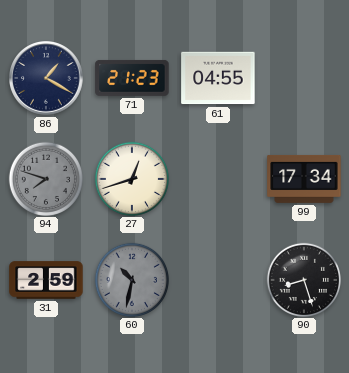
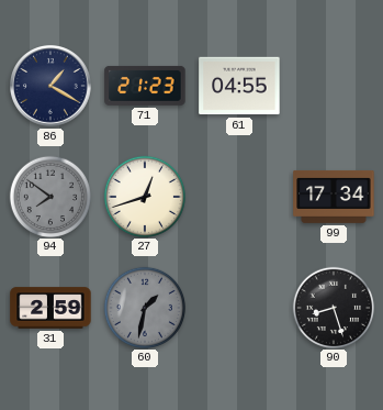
94: 7:48 -> 7:51 (49, 196)
60: 10:32 -> 1:32 (144, 307)
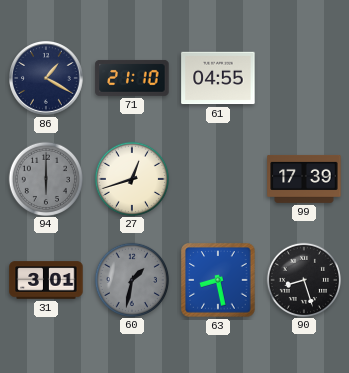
71: 21:23 -> 21:10 (132, 78)
94: 7:51 -> 6:00 (45, 178)
99: 17:34 -> 17:39 (304, 179)
31: 2:59 -> 3:01 (46, 280)
63: none -> 8:28 (218, 280)
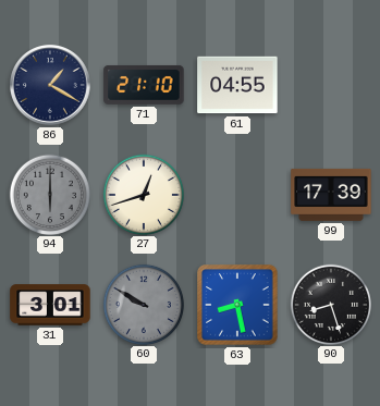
60: 1:32 -> 9:50 (143, 304)
